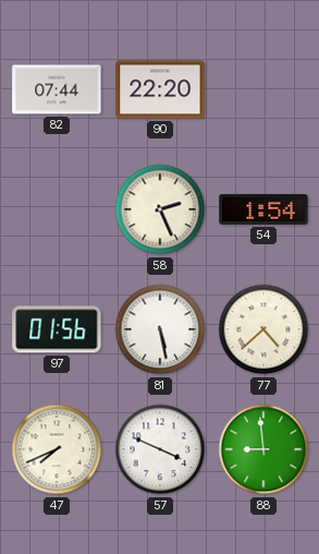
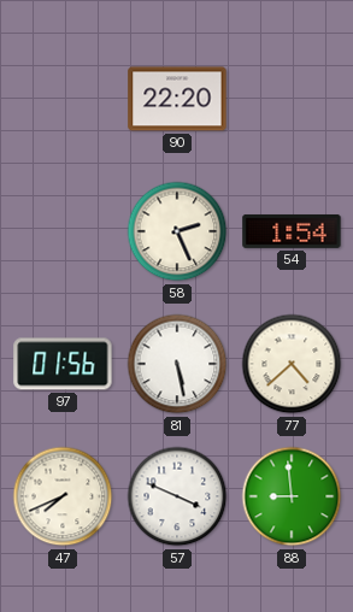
82: 07:44 -> none (57, 89)
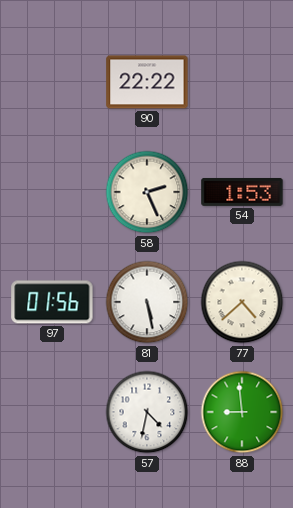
90: 22:20 -> 22:22 (147, 82)
54: 1:54 -> 1:53 (242, 192)
47: 7:41 -> none (63, 496)
57: 3:49 -> 4:32 (147, 412)
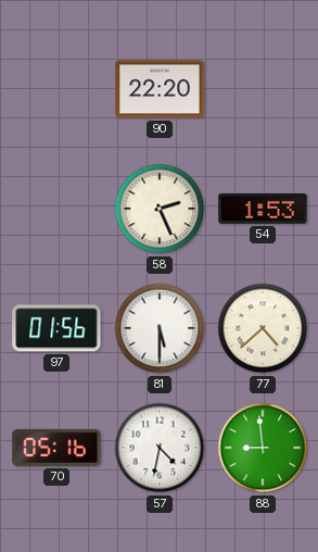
90: 22:22 -> 22:20 (160, 89)
81: 5:28 -> 5:30 (160, 328)
70: none -> 05:16 (56, 448)
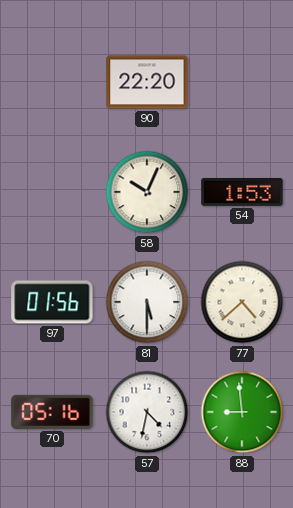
58: 2:26 -> 10:04 (147, 192)
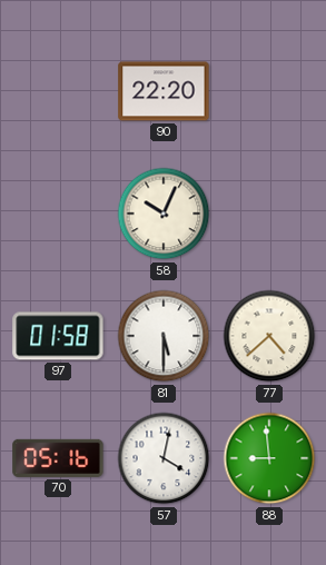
54: 1:53 -> none (242, 192)
97: 01:56 -> 01:58 (58, 336)
57: 4:32 -> 4:02 (164, 458)
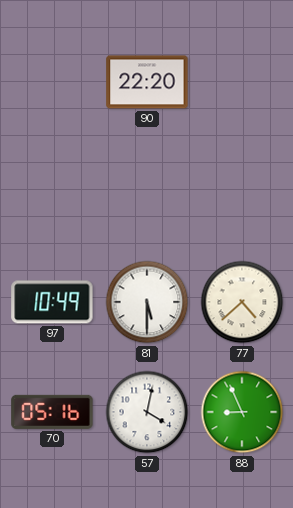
58: 10:04 -> none (164, 214)
97: 01:58 -> 10:49 (52, 302)
88: 8:59 -> 8:56 (242, 412)
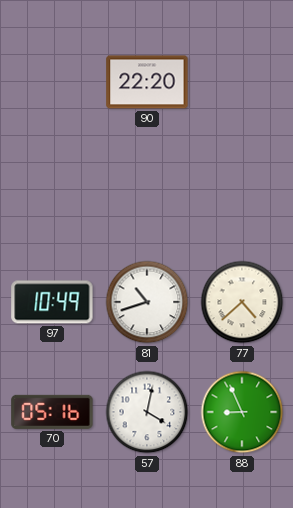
81: 5:30 -> 10:42 (147, 302)
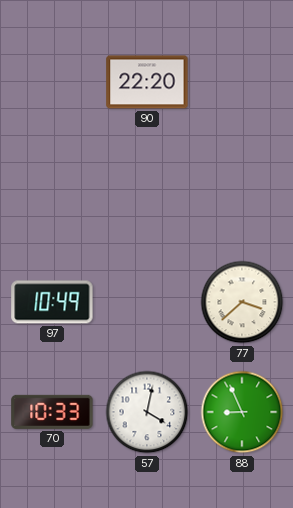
81: 10:42 -> none (147, 302)
77: 4:38 -> 3:38 (242, 302)
70: 05:16 -> 10:33 (52, 412)
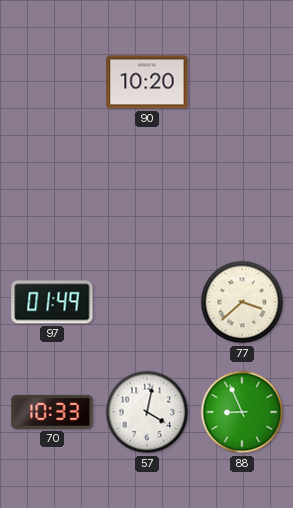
90: 22:20 -> 10:20 (147, 82)
97: 10:49 -> 01:49 (52, 302)
